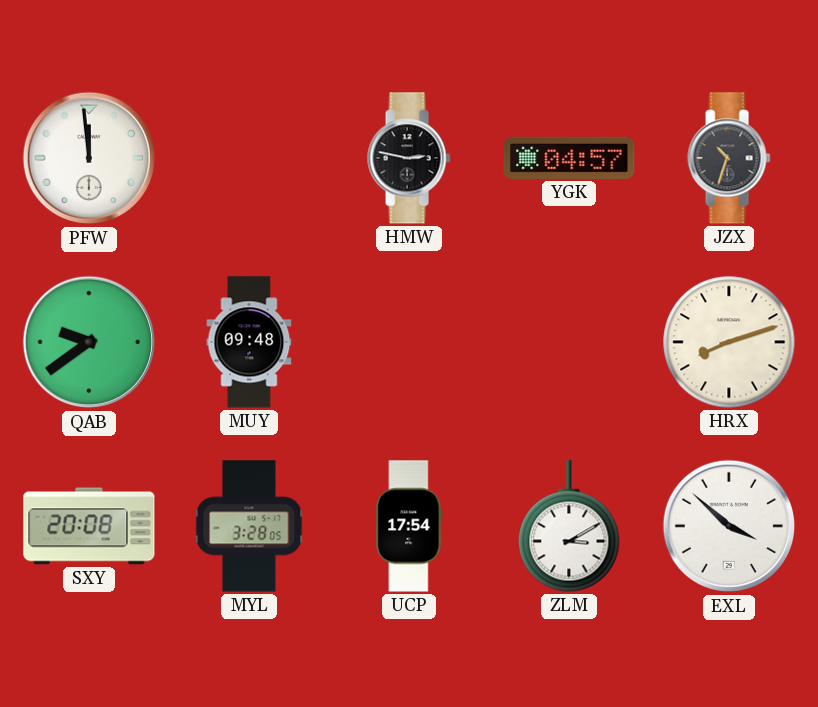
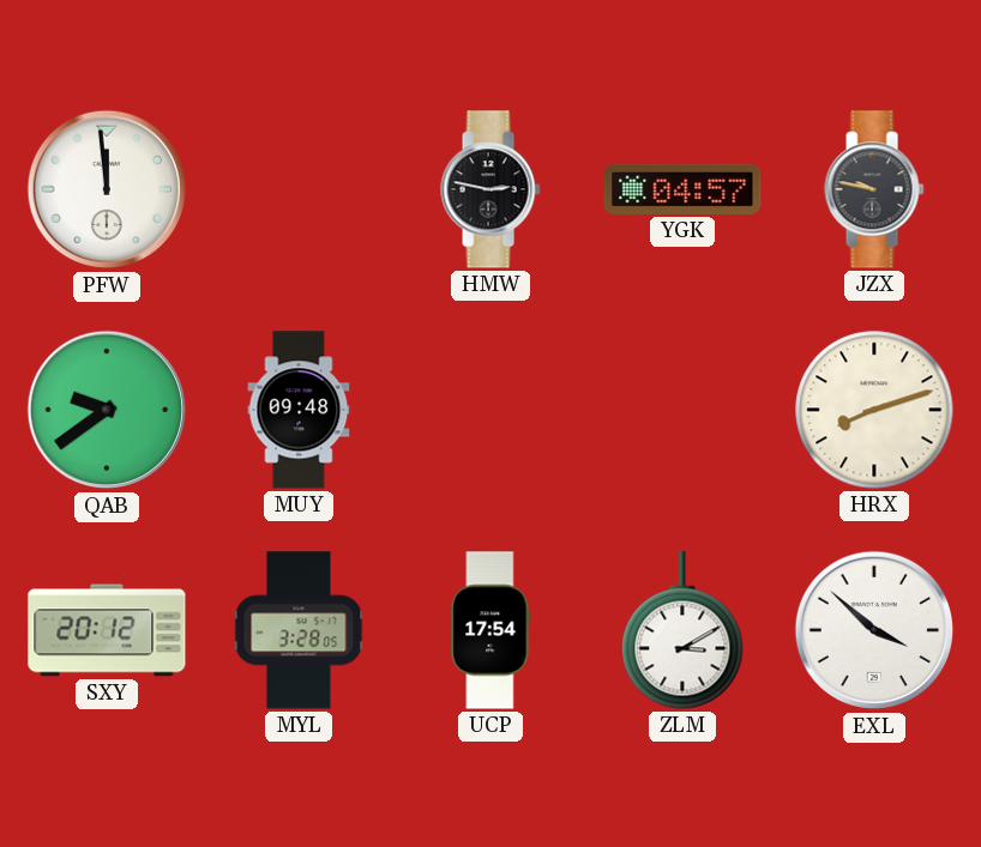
JZX: 10:33 -> 9:47 (874, 189)
SXY: 20:08 -> 20:12 (107, 630)
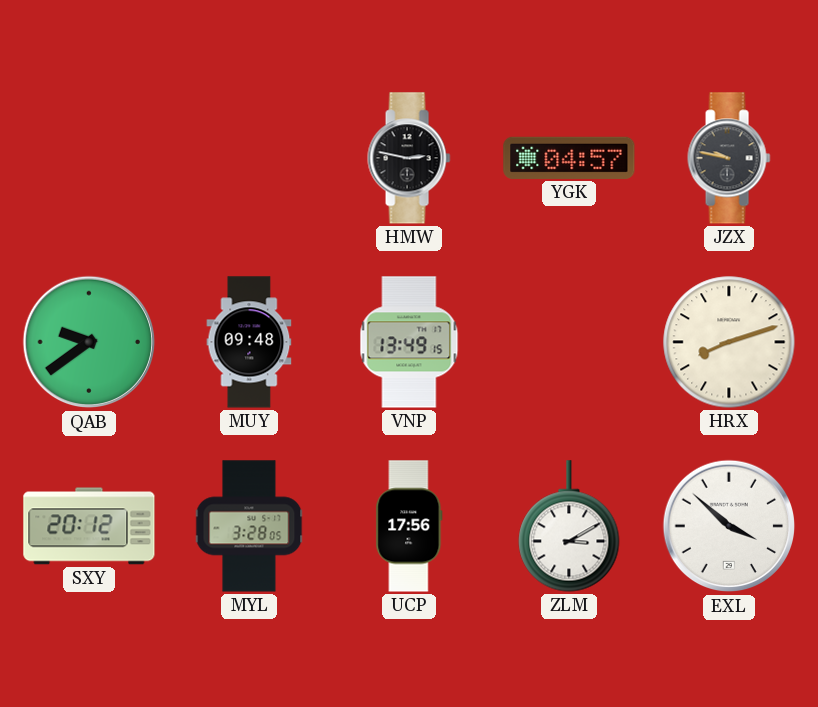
PFW: 11:59 -> none (107, 189)
VNP: none -> 13:49 (409, 342)
UCP: 17:54 -> 17:56 (409, 526)
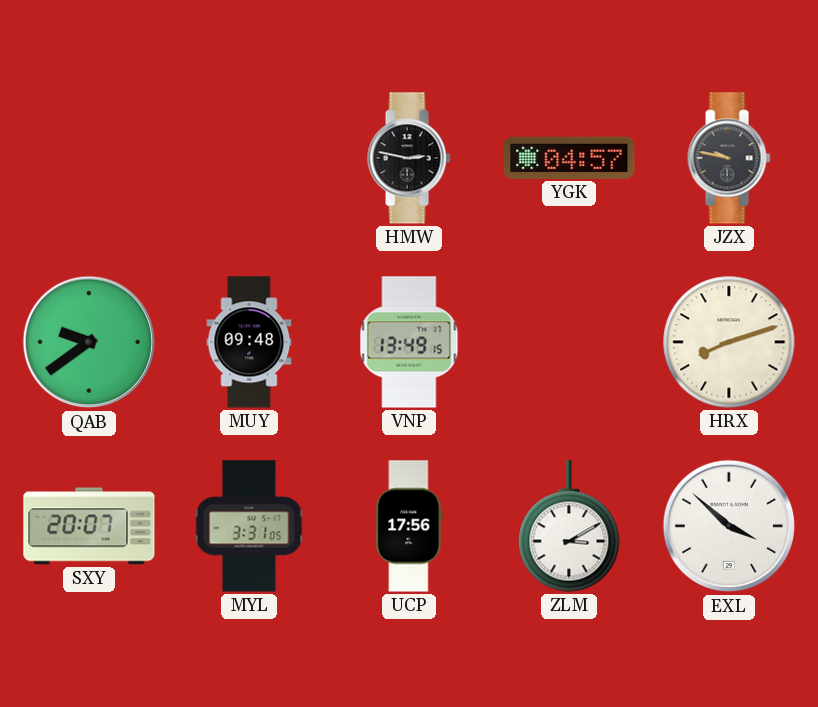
SXY: 20:12 -> 20:07 (89, 526)
MYL: 3:28 -> 3:31 (249, 526)
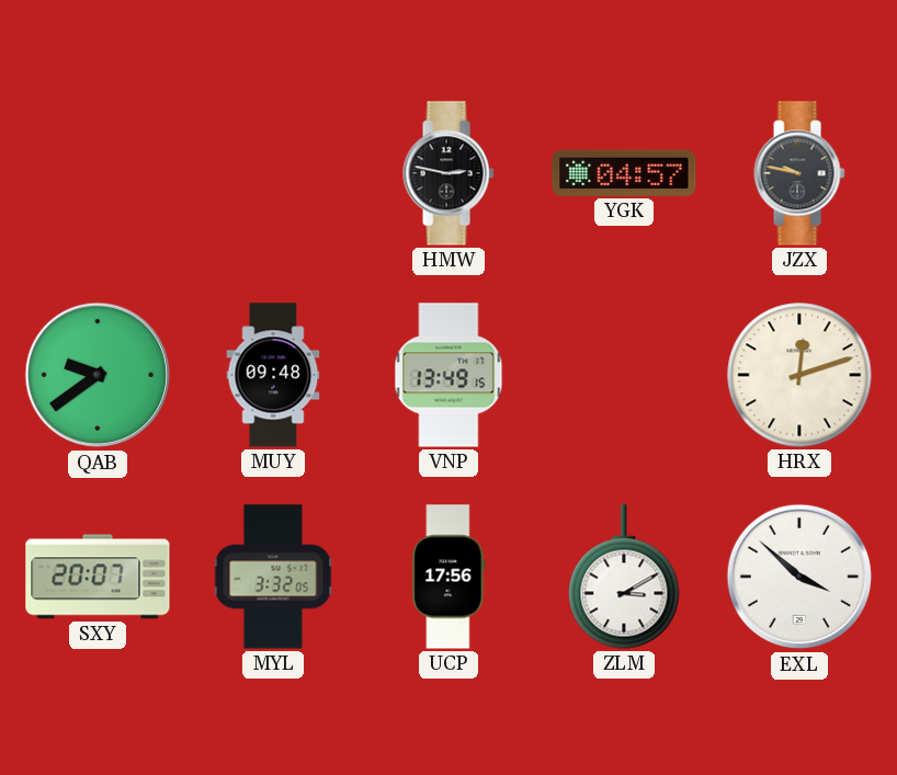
HRX: 8:12 -> 12:12 (799, 375)
MYL: 3:31 -> 3:32 (273, 577)
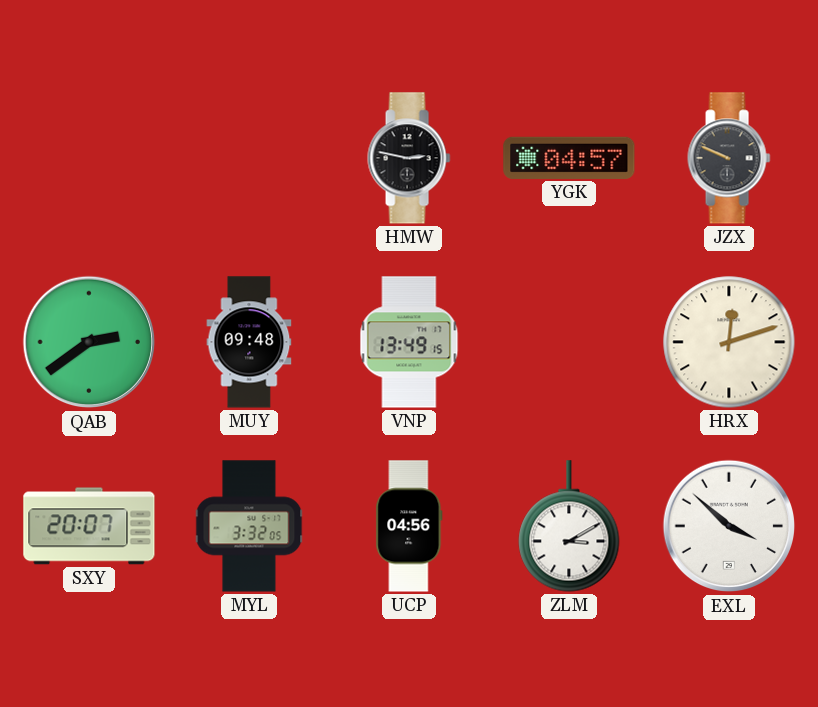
JZX: 9:47 -> 9:49 (729, 158)
QAB: 9:39 -> 2:39 (89, 342)
UCP: 17:56 -> 04:56 (409, 526)
